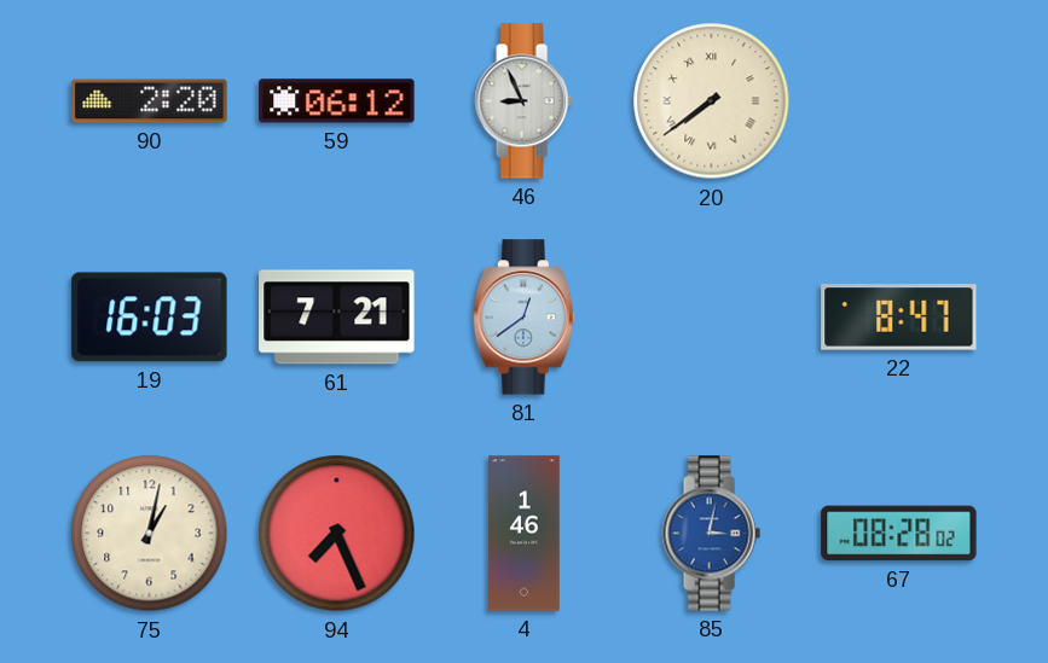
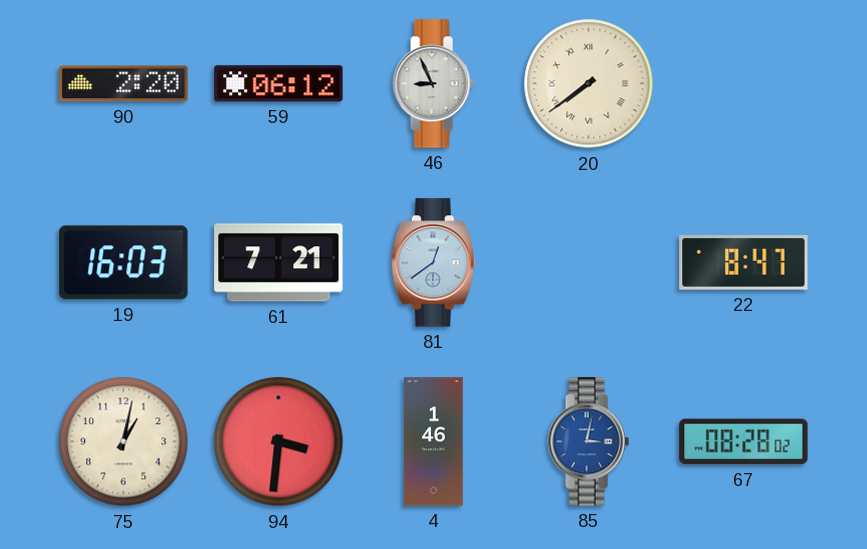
94: 7:26 -> 3:31 (279, 442)
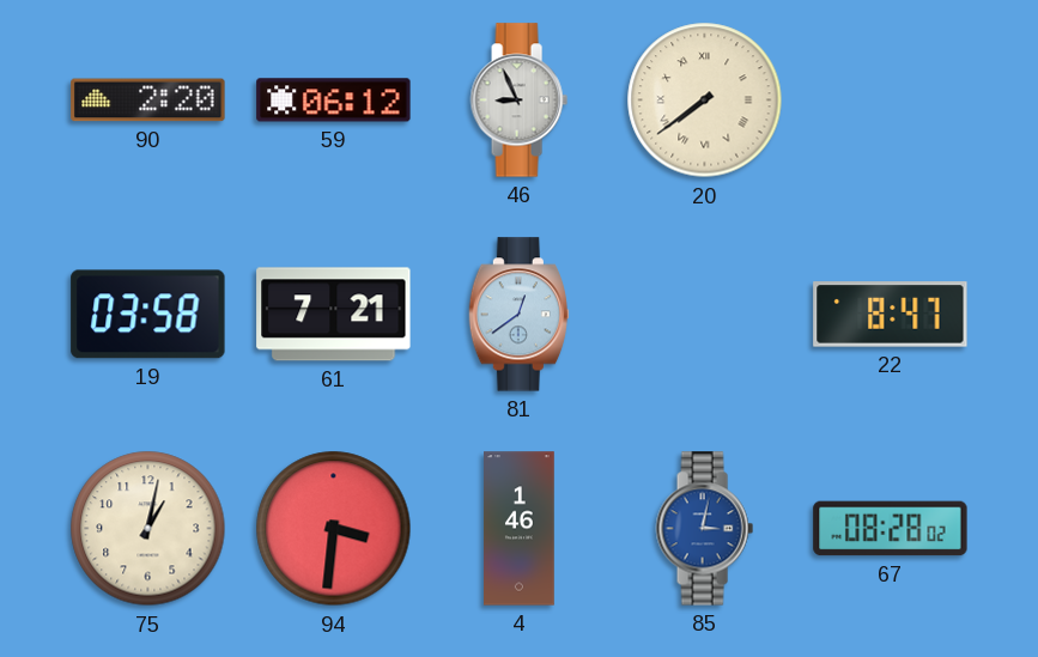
19: 16:03 -> 03:58 (148, 315)
